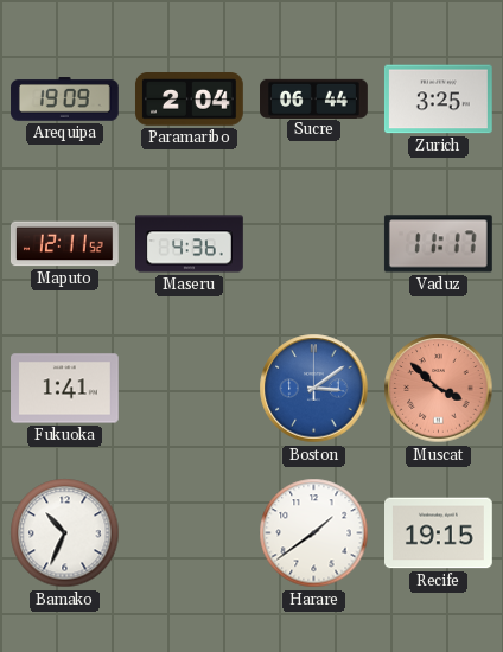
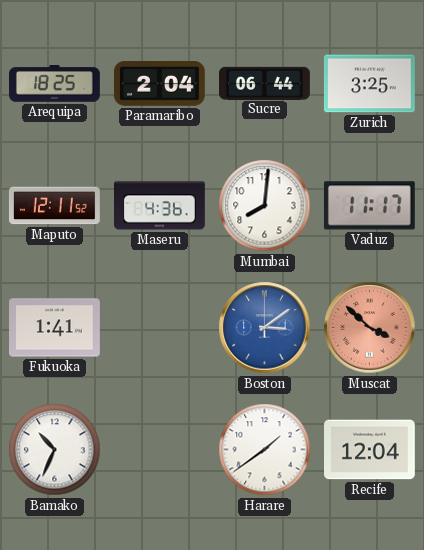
Arequipa: 19:09 -> 18:25 (55, 84)
Mumbai: none -> 8:01 (265, 206)
Recife: 19:15 -> 12:04 (370, 450)
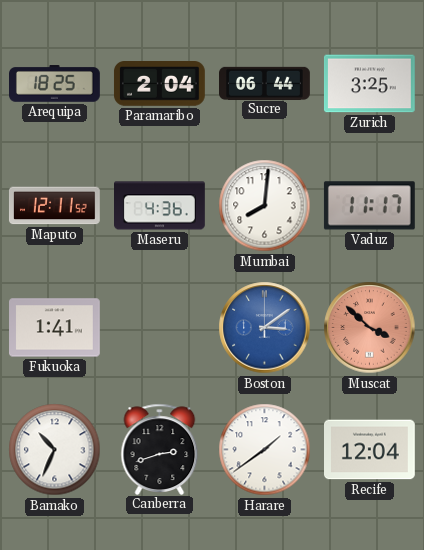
Canberra: none -> 2:42 (160, 449)
